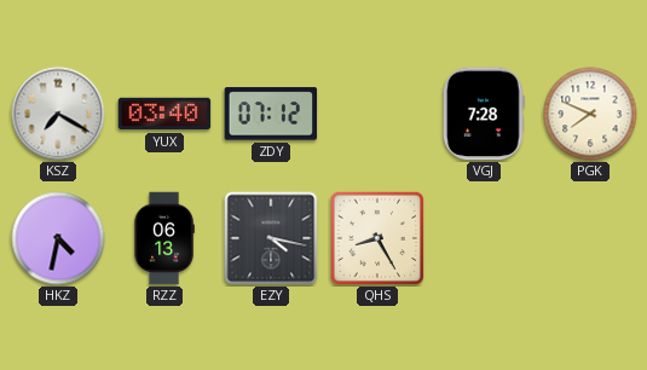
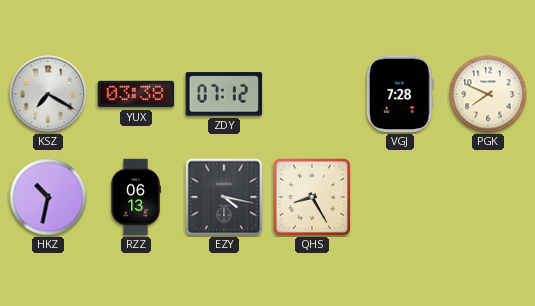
YUX: 03:40 -> 03:38 (136, 94)
HKZ: 4:32 -> 10:32 (48, 197)
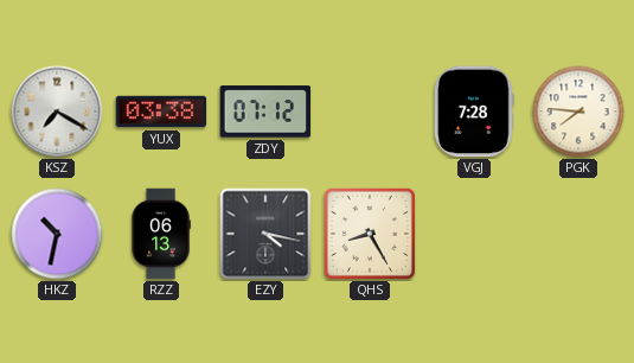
PGK: 7:49 -> 7:46 (578, 112)
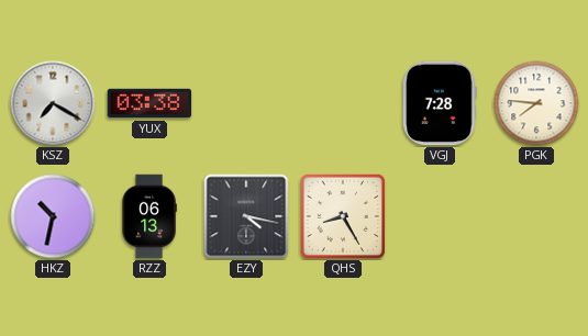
ZDY: 07:12 -> none (265, 112)
